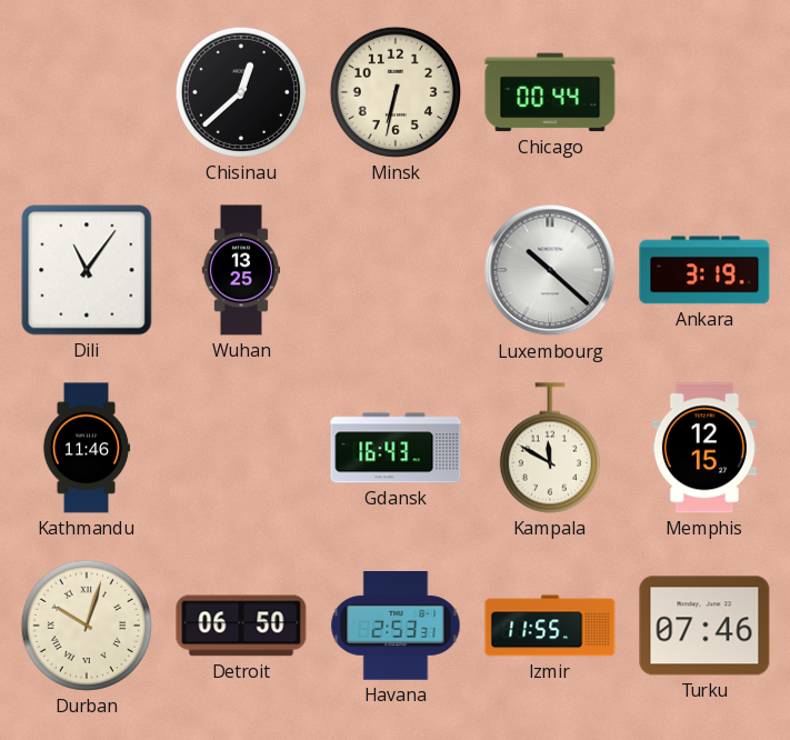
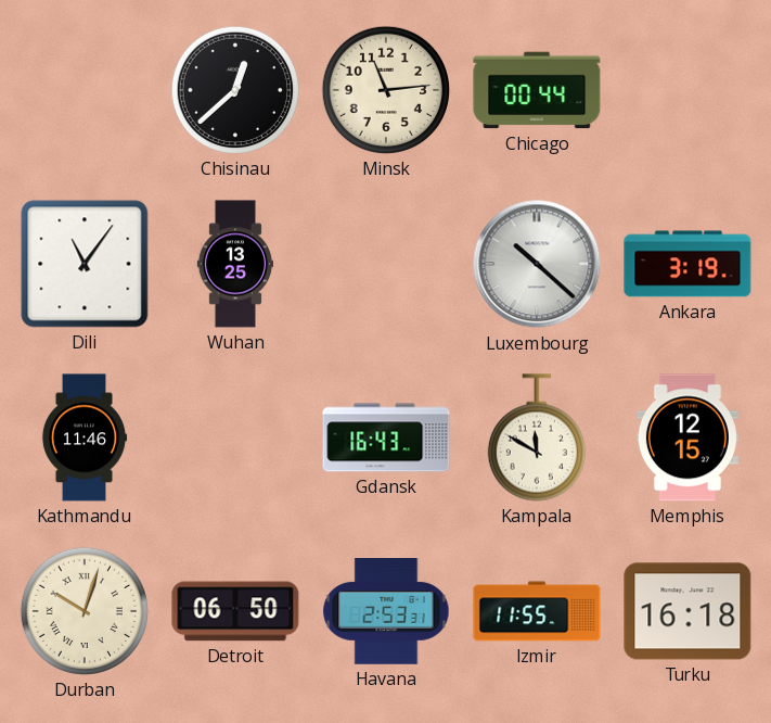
Minsk: 6:32 -> 11:14 (386, 90)
Turku: 07:46 -> 16:18 (688, 611)
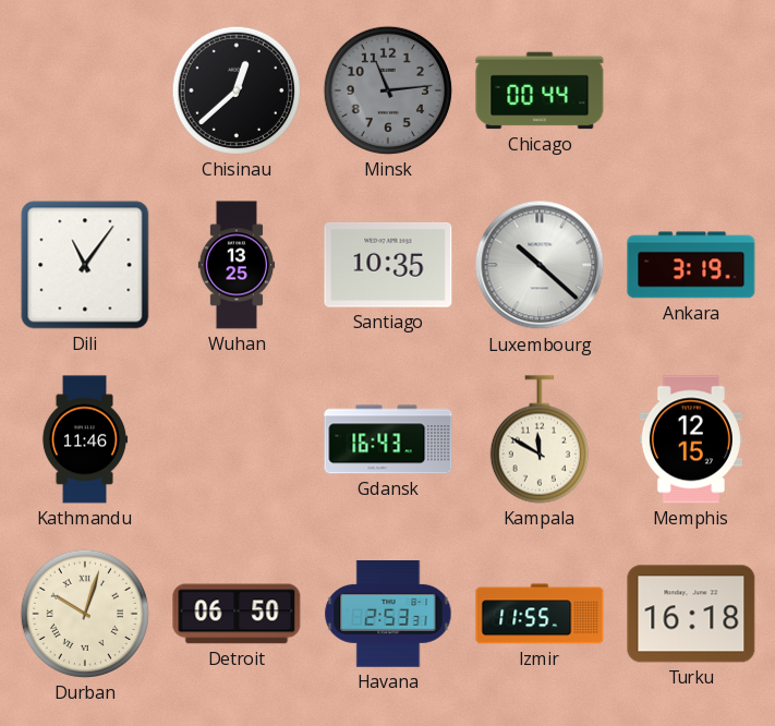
Minsk dial: cream -> grey (388, 90)
Santiago: none -> 10:35 (388, 265)
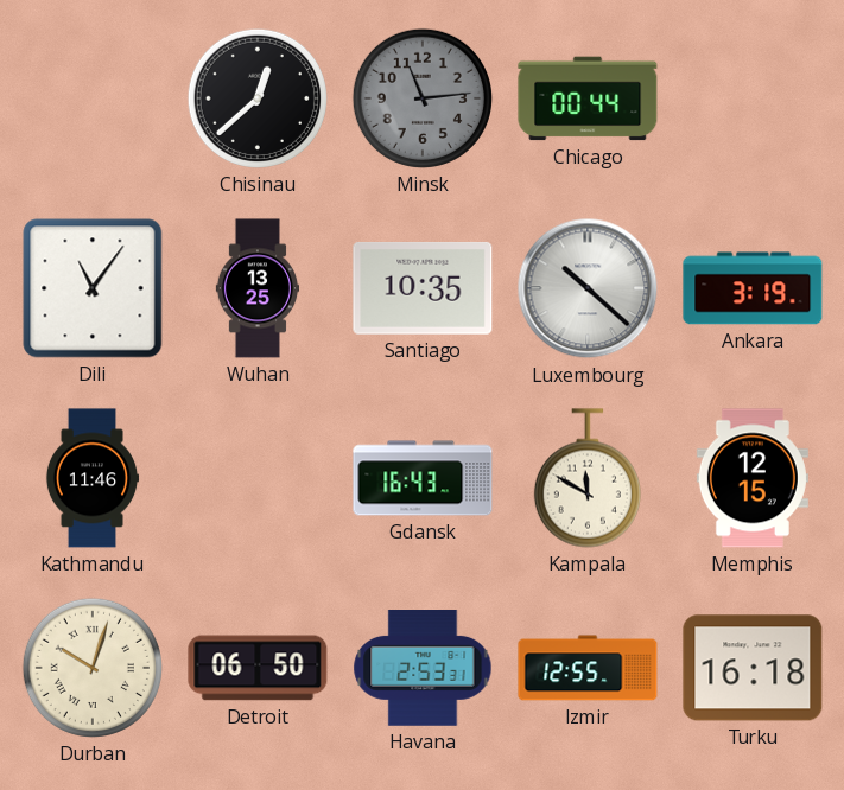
Izmir: 11:55 -> 12:55 (588, 668)
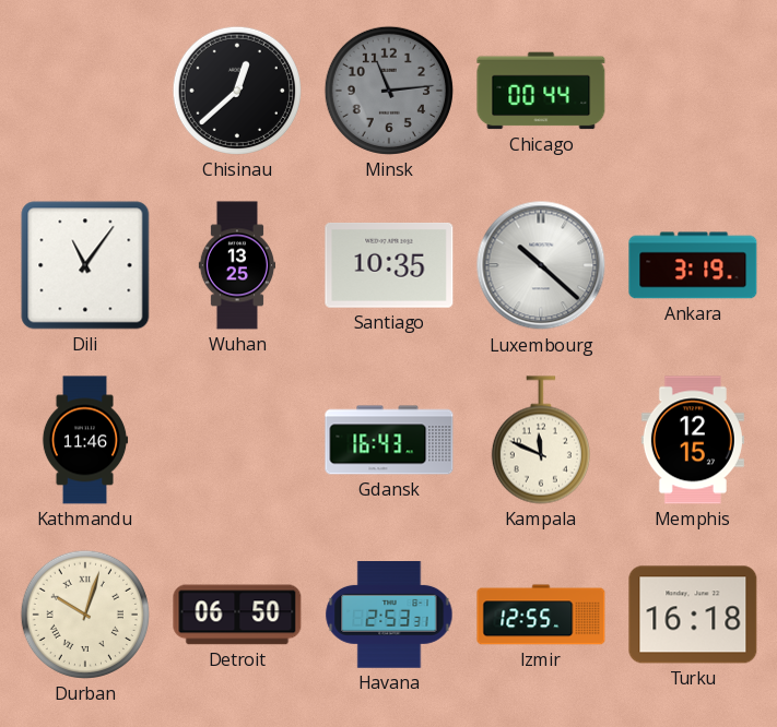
Kampala: 11:50 -> 11:49 (541, 440)
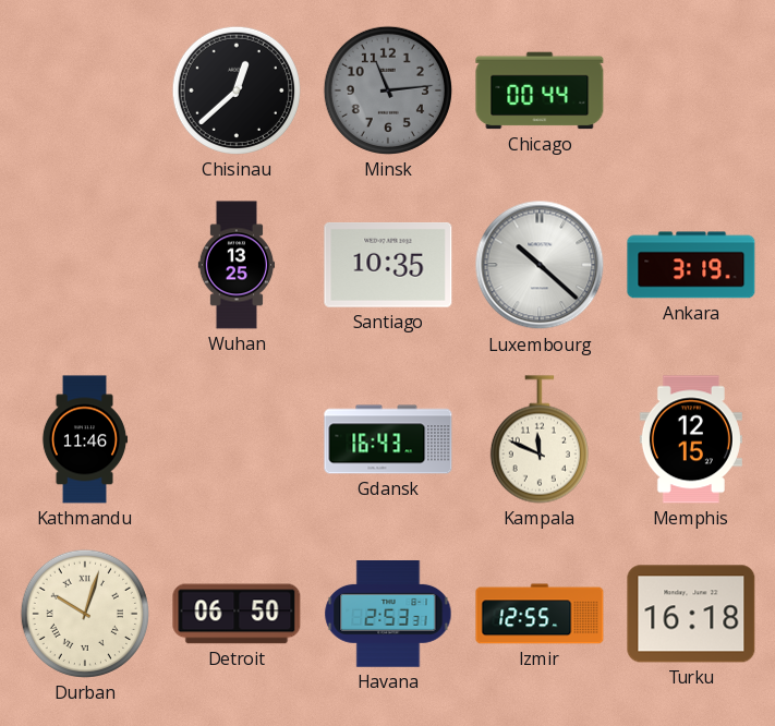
Dili: 11:06 -> none (85, 265)
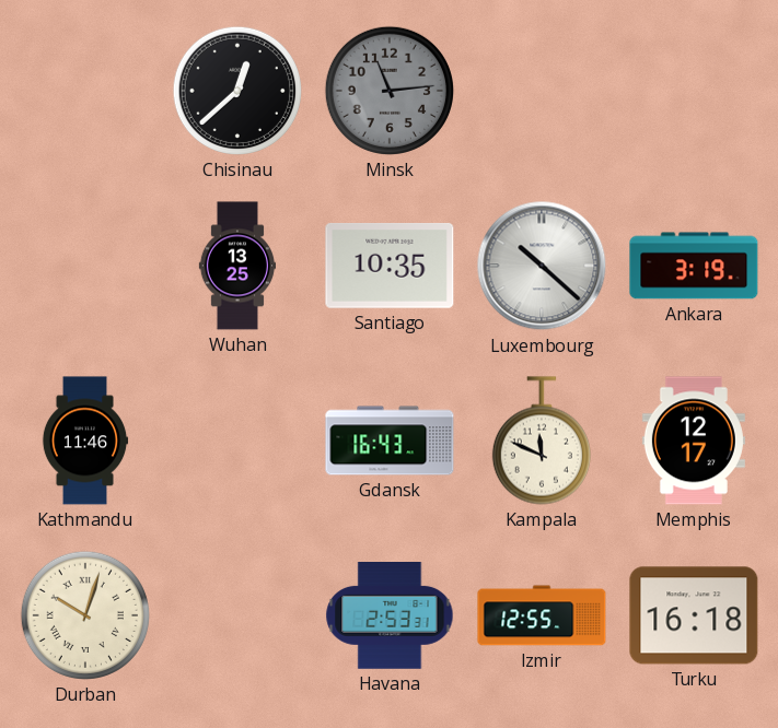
Chicago: 00:44 -> none (540, 90)
Memphis: 12:15 -> 12:17 (694, 441)
Detroit: 06:50 -> none (237, 614)
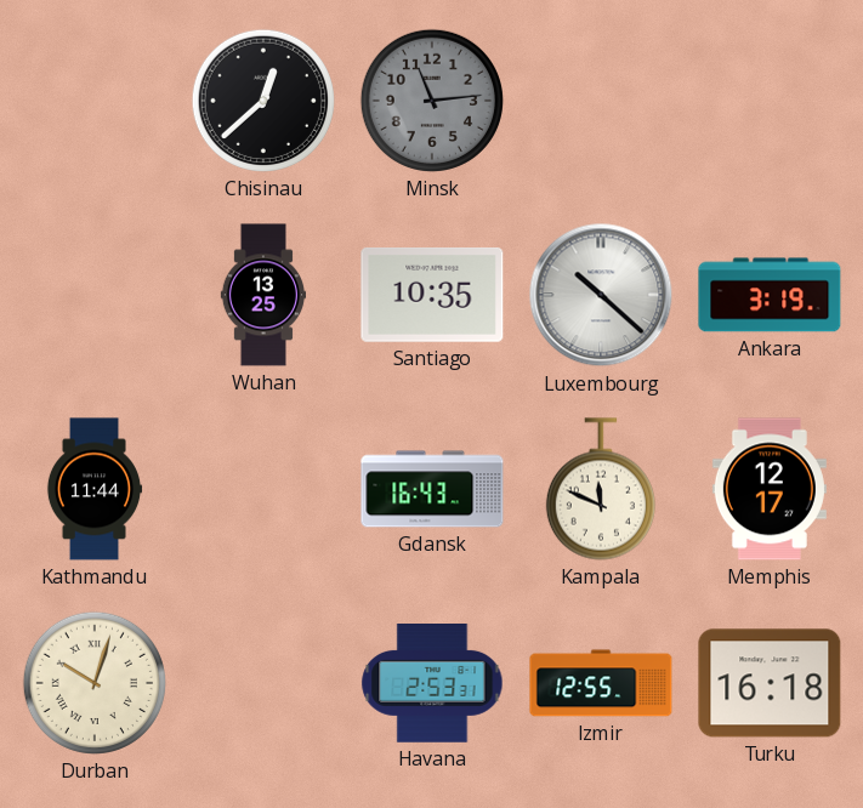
Kathmandu: 11:46 -> 11:44 (95, 489)
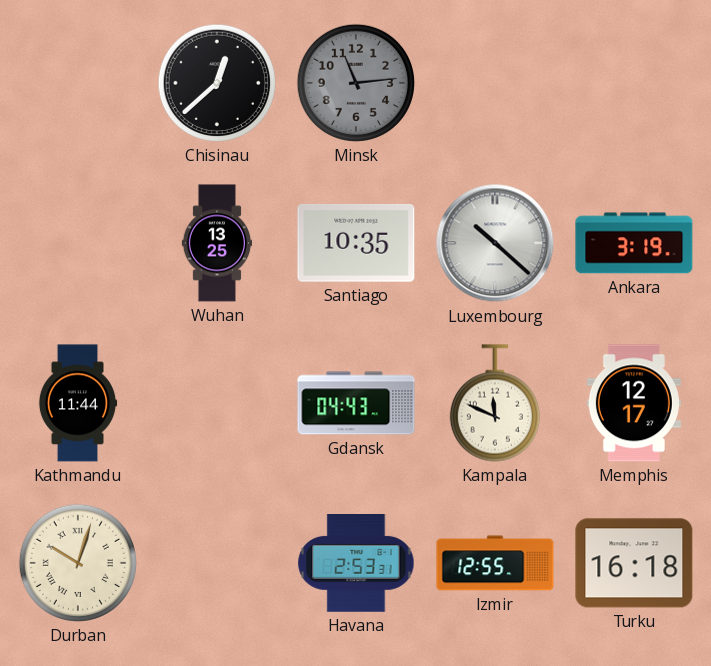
Gdansk: 16:43 -> 04:43 (356, 403)
